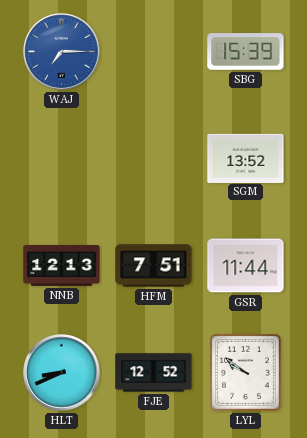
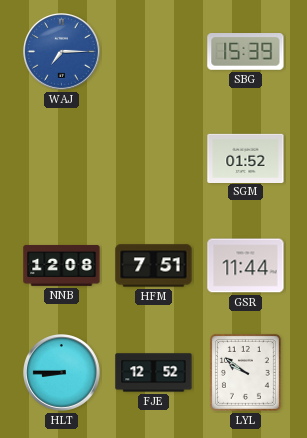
SGM: 13:52 -> 01:52 (246, 158)
NNB: 12:13 -> 12:08 (62, 265)
HLT: 8:41 -> 8:45 (62, 373)
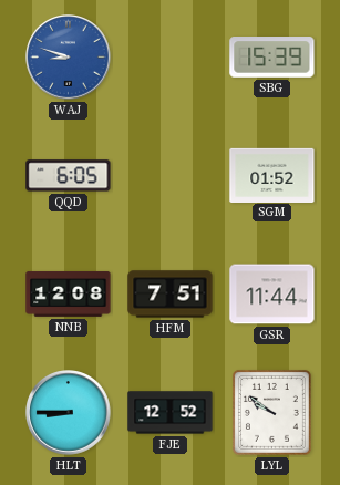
WAJ: 7:15 -> 8:48 (69, 58)
QQD: none -> 6:05 (69, 176)
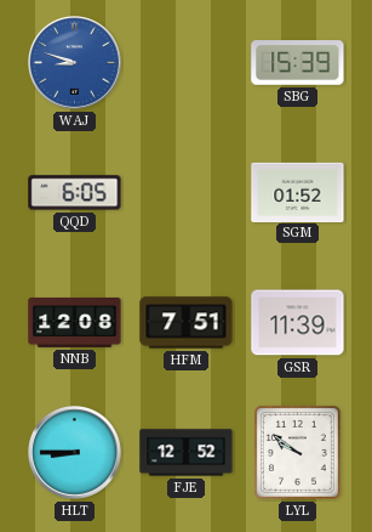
GSR: 11:44 -> 11:39 (298, 323)
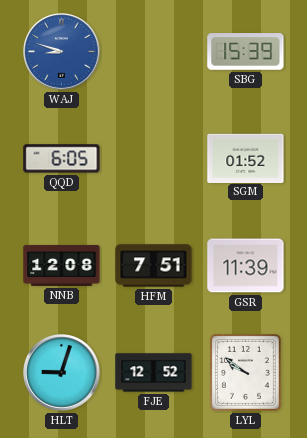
HLT: 8:45 -> 9:03 (62, 373)
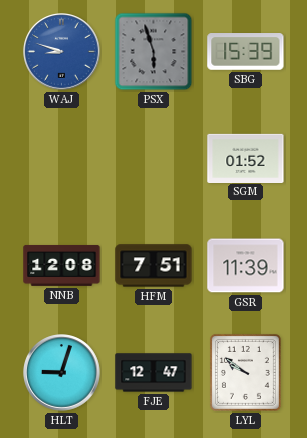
PSX: none -> 5:57 (154, 52)
QQD: 6:05 -> none (62, 159)
FJE: 12:52 -> 12:47 (154, 373)
